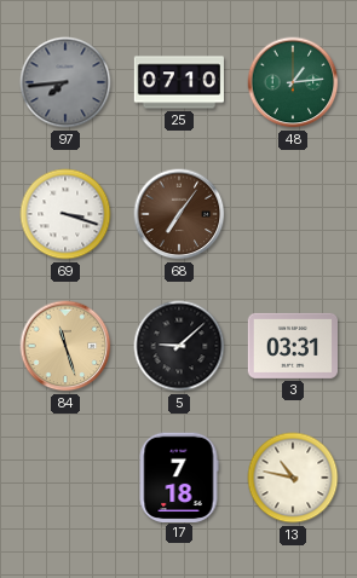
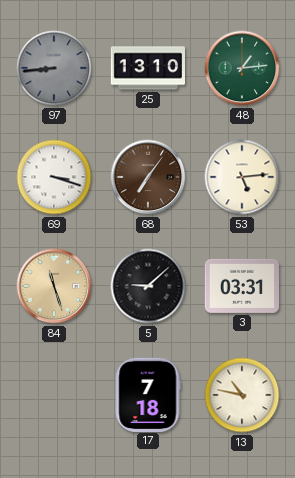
97: 7:44 -> 8:44 (54, 68)
25: 07:10 -> 13:10 (147, 68)
53: none -> 5:14 (242, 177)
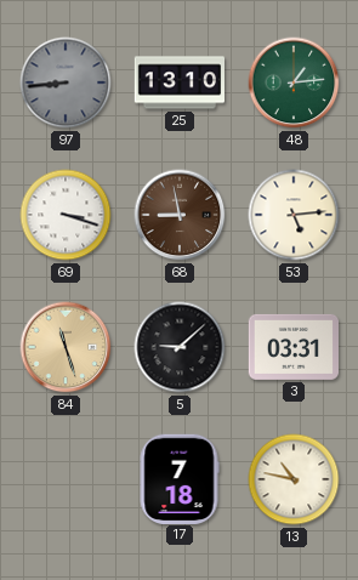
68: 7:06 -> 8:58 (180, 215)
